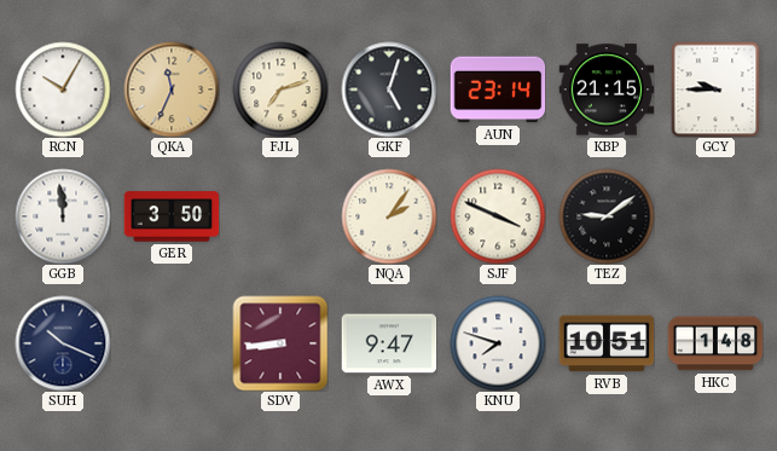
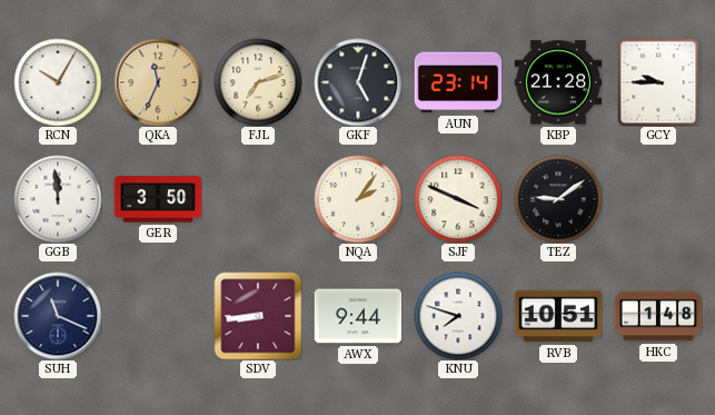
KBP: 21:15 -> 21:28 (558, 82)
SUH: 10:19 -> 11:19 (58, 316)
AWX: 9:47 -> 9:44 (358, 316)
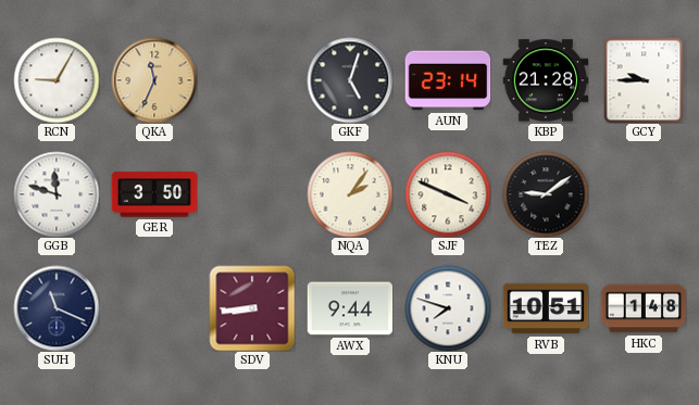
RCN: 10:05 -> 9:05 (57, 80)
FJL: 7:12 -> none (258, 82)
GGB: 11:59 -> 11:48 (57, 194)
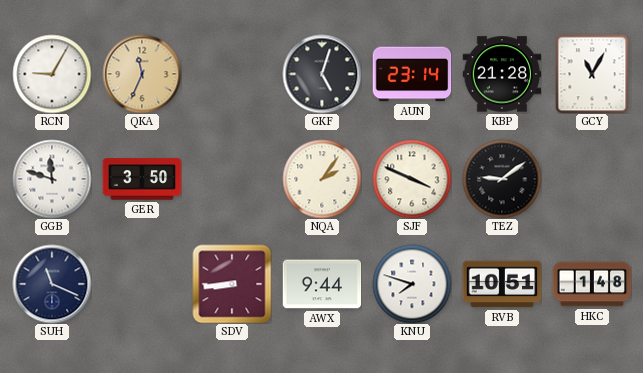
GCY: 9:45 -> 11:05 (592, 74)
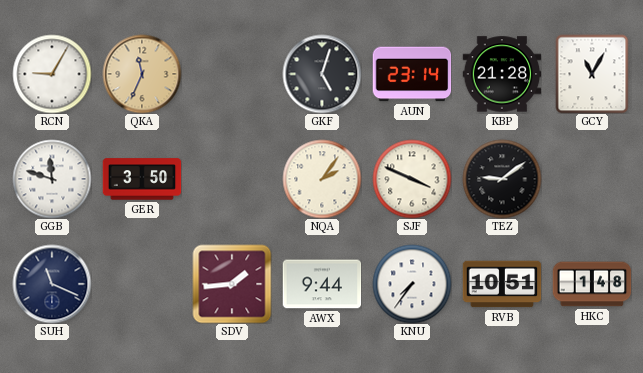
SDV: 8:44 -> 1:44 (232, 284)
KNU: 7:48 -> 7:36 (412, 284)
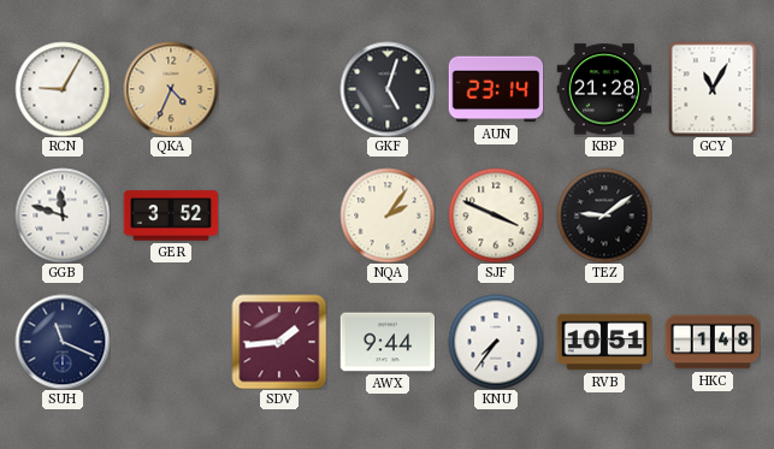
QKA: 11:34 -> 4:34 (171, 89)
GER: 3:50 -> 3:52 (171, 215)
